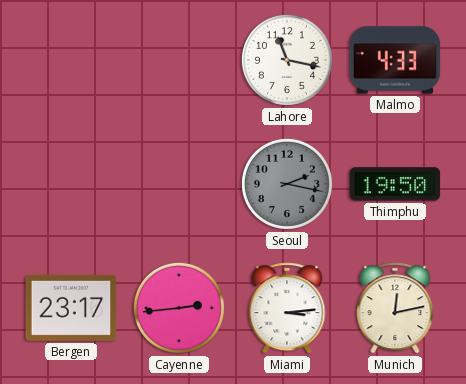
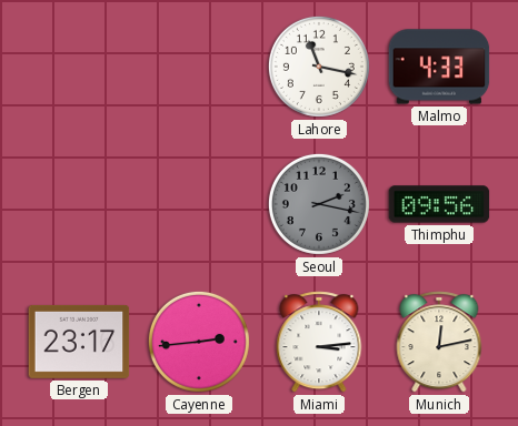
Thimphu: 19:50 -> 09:56 (439, 204)
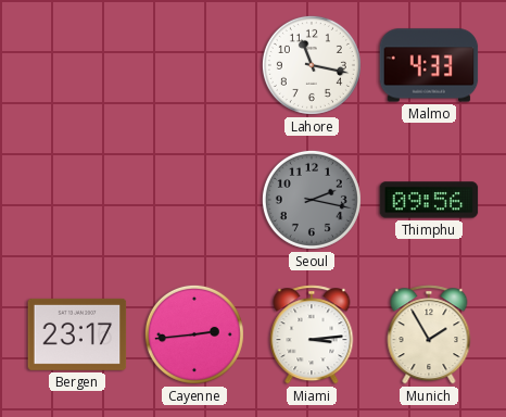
Munich: 12:13 -> 1:55 (429, 334)
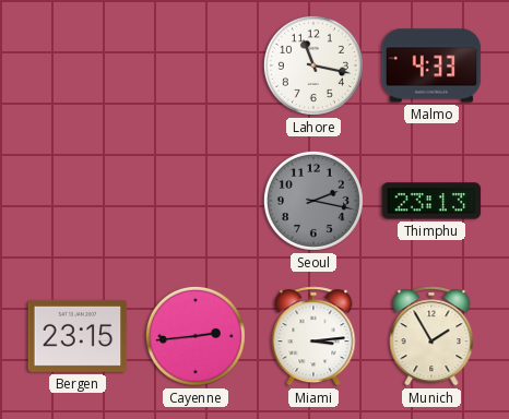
Thimphu: 09:56 -> 23:13 (431, 201)
Bergen: 23:17 -> 23:15 (78, 336)
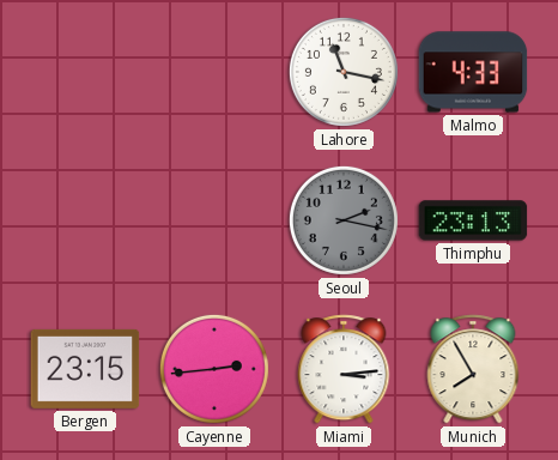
Munich: 1:55 -> 7:55 (473, 369)
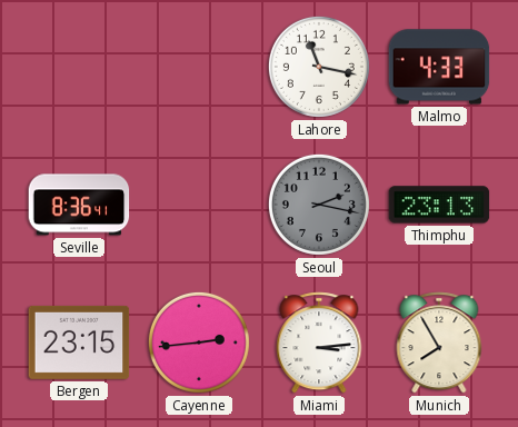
Seville: none -> 8:36 (79, 205)
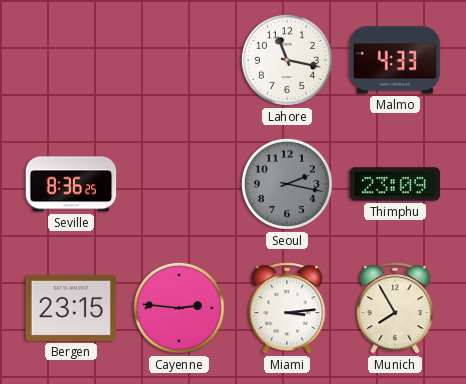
Seville: 8:36:41 -> 8:36:25 (71, 184)
Thimphu: 23:13 -> 23:09 (395, 184)
Cayenne: 2:44 -> 2:46 (179, 308)
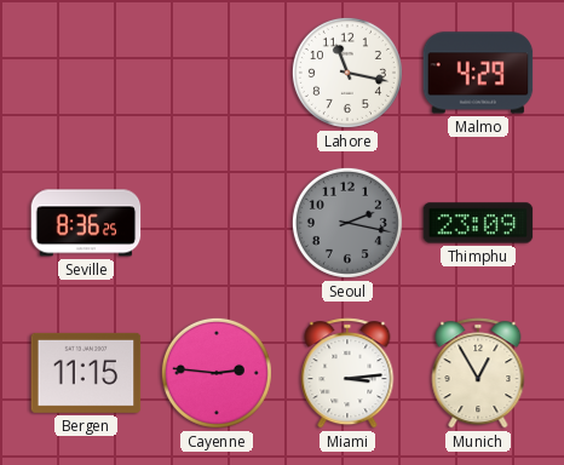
Malmo: 4:33 -> 4:29 (478, 73)
Bergen: 23:15 -> 11:15 (86, 373)
Munich: 7:55 -> 12:55 (478, 373)
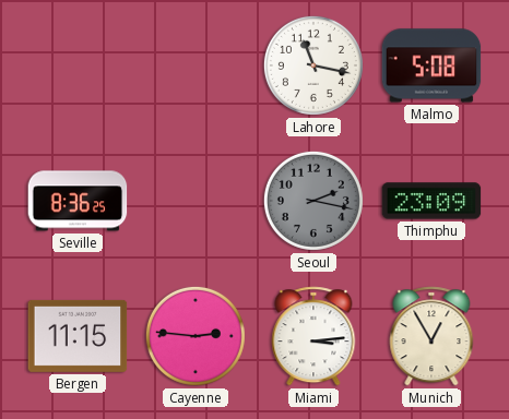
Malmo: 4:29 -> 5:08 (431, 65)
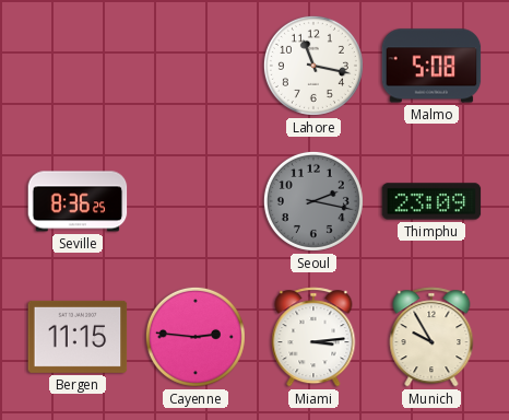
Munich: 12:55 -> 9:55 (431, 337)
